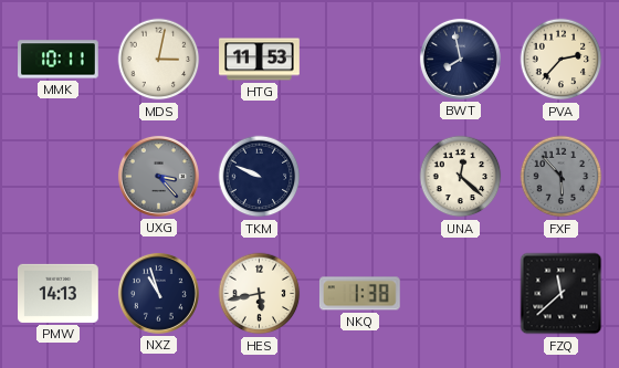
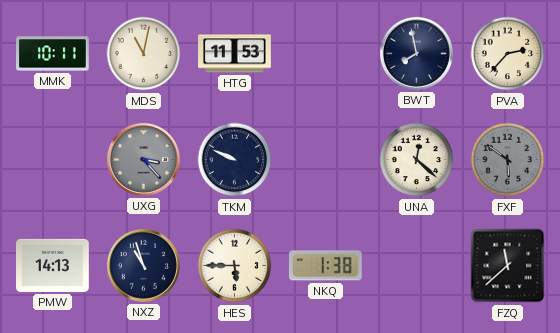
MDS: 3:02 -> 11:02 (144, 54)
FXF: 5:53 -> 5:51 (508, 160)
HES: 5:43 -> 5:45 (235, 266)
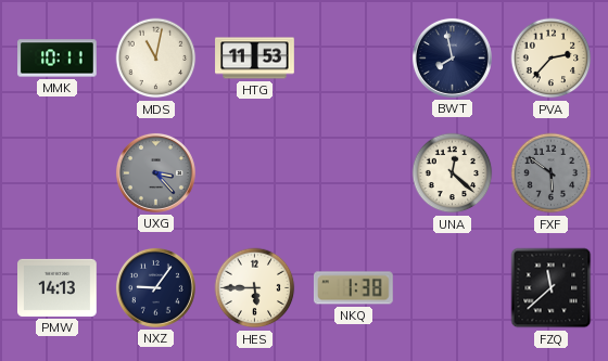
TKM: 9:49 -> none (235, 160)
NXZ: 10:57 -> 9:06 (155, 287)
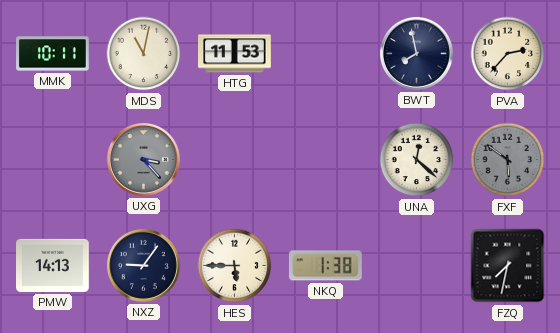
FZQ: 11:38 -> 7:32 (508, 266)
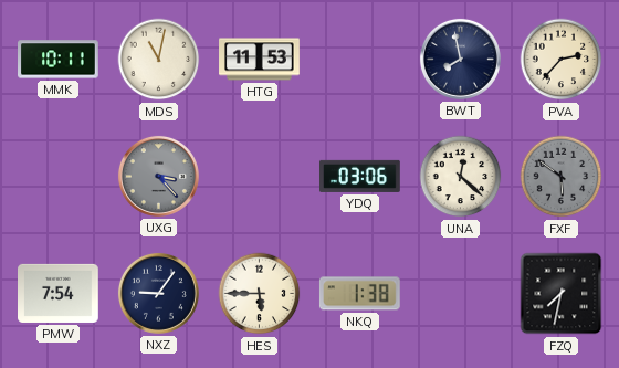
YDQ: none -> 03:06 (360, 176)
PMW: 14:13 -> 7:54 (59, 293)
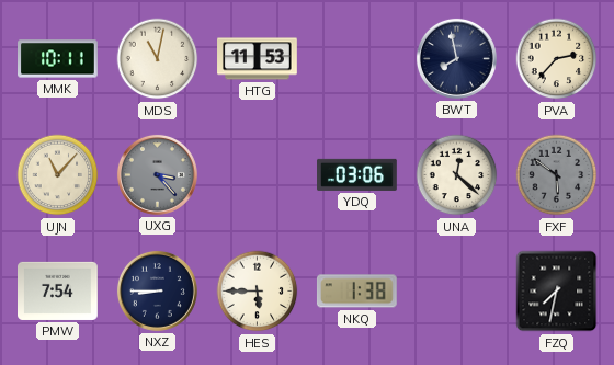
UJN: none -> 11:07 (58, 175)
NXZ: 9:06 -> 8:45 (157, 290)
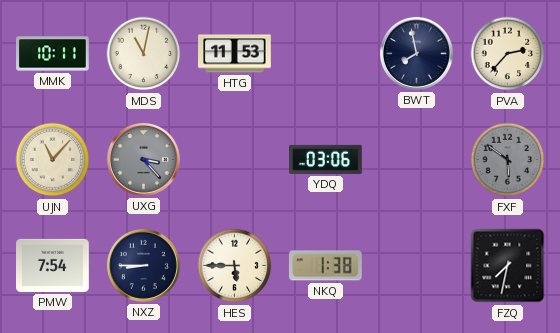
UNA: 12:22 -> none (457, 175)
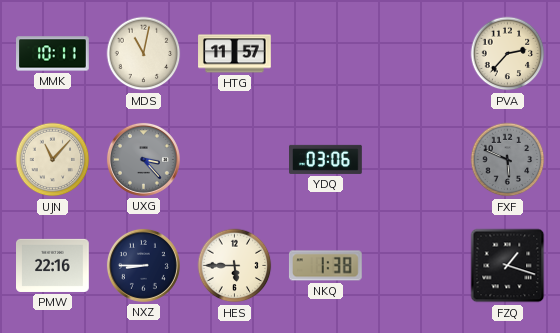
HTG: 11:53 -> 11:57 (235, 54)
BWT: 7:58 -> none (416, 53)
FXF: 5:51 -> 5:49 (508, 160)
PMW: 7:54 -> 22:16 (53, 265)
FZQ: 7:32 -> 1:18 (508, 266)
